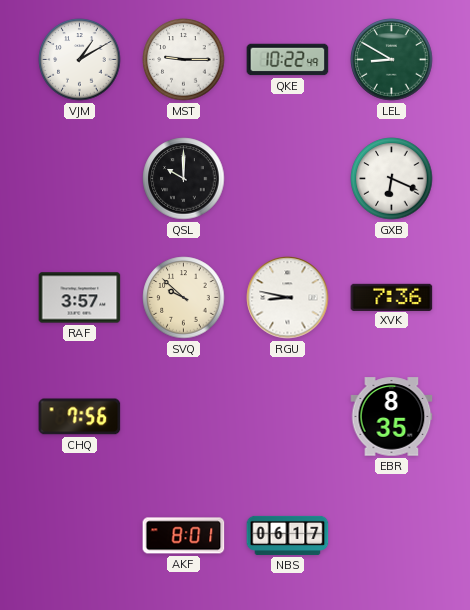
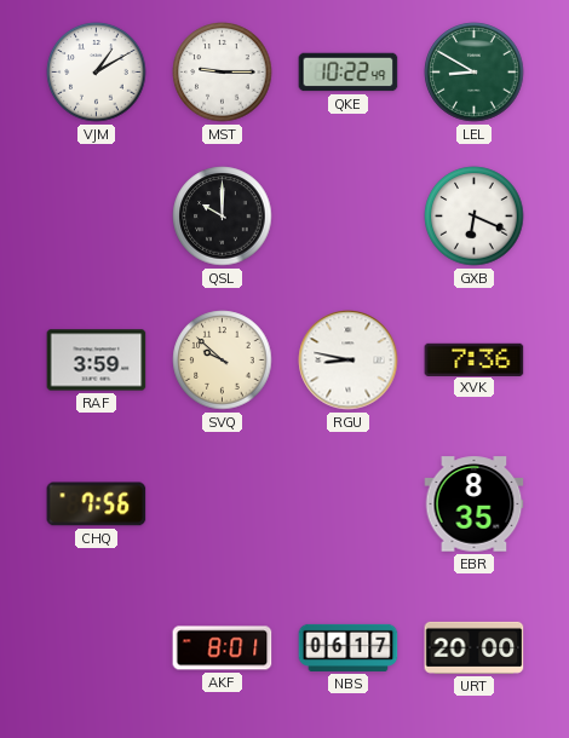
RAF: 3:57 -> 3:59 (97, 361)
URT: none -> 20:00 (475, 647)
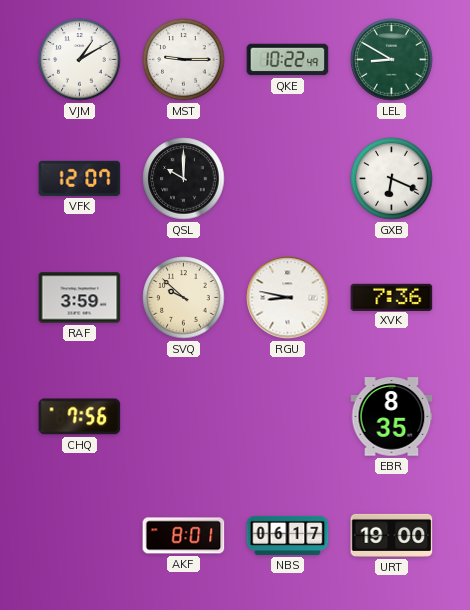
VFK: none -> 12:07 (80, 178)
URT: 20:00 -> 19:00 (392, 535)
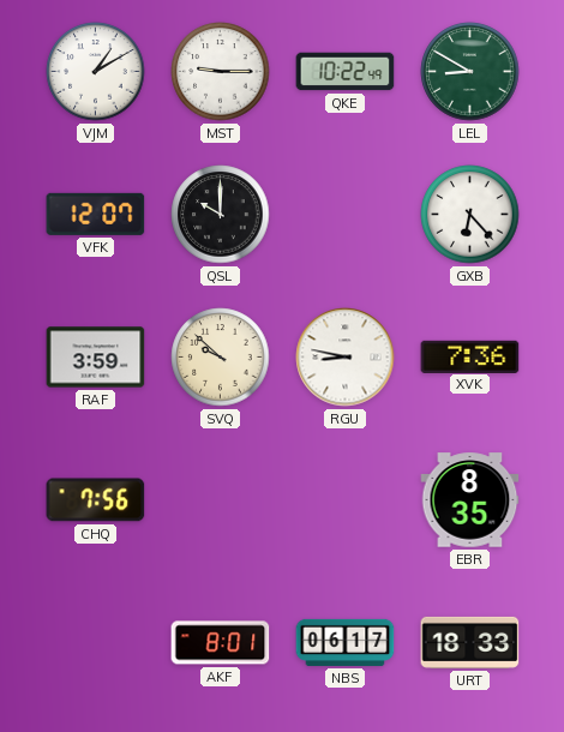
GXB: 6:19 -> 6:23 (470, 215)
URT: 19:00 -> 18:33 (470, 642)
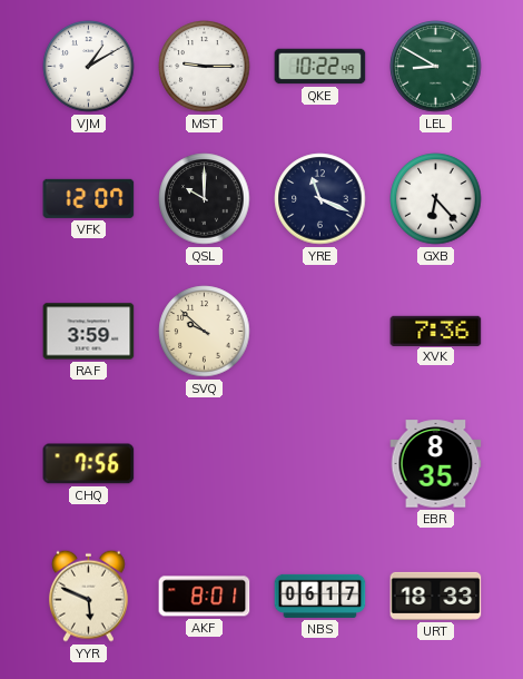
YRE: none -> 11:19 (320, 199)
RGU: 8:47 -> none (346, 358)
YYR: none -> 5:49 (88, 596)
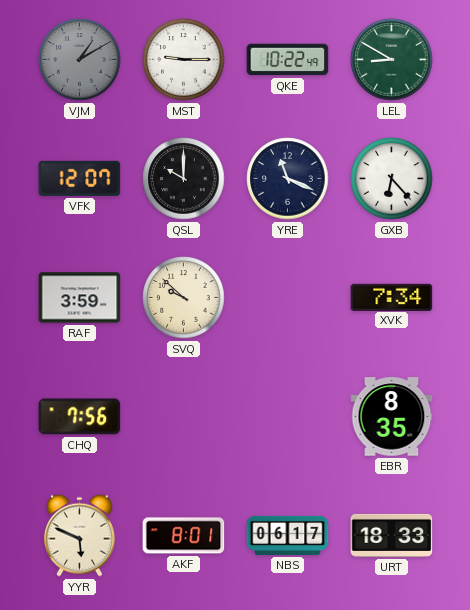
VJM dial: white -> grey (80, 60)
XVK: 7:36 -> 7:34 (392, 297)
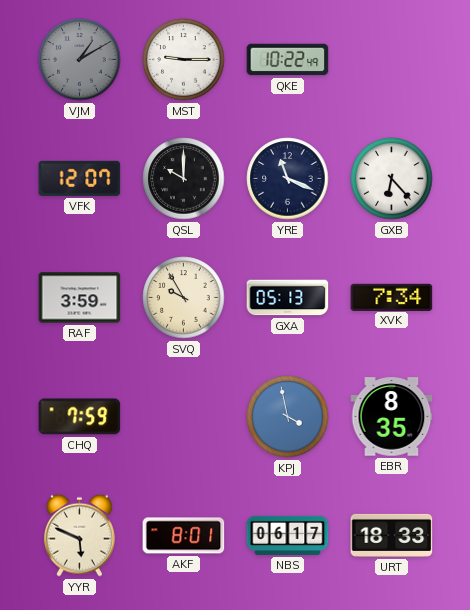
LEL: 8:50 -> none (392, 60)
SVQ: 9:52 -> 9:55 (184, 298)
GXA: none -> 05:13 (288, 298)
CHQ: 7:56 -> 7:59 (80, 417)
KPJ: none -> 3:58 (288, 417)
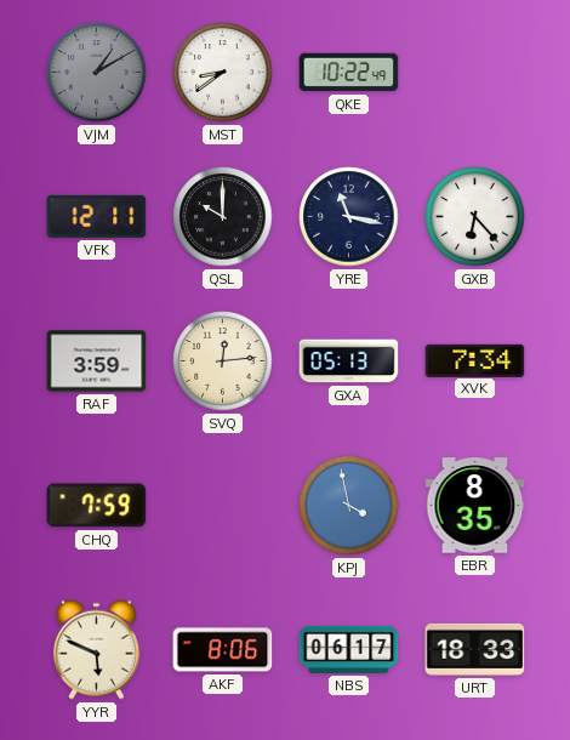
MST: 9:15 -> 8:39 (223, 73)
VFK: 12:07 -> 12:11 (97, 216)
YRE: 11:19 -> 11:17 (349, 217)
SVQ: 9:55 -> 12:14 (223, 362)
AKF: 8:01 -> 8:06 (223, 650)
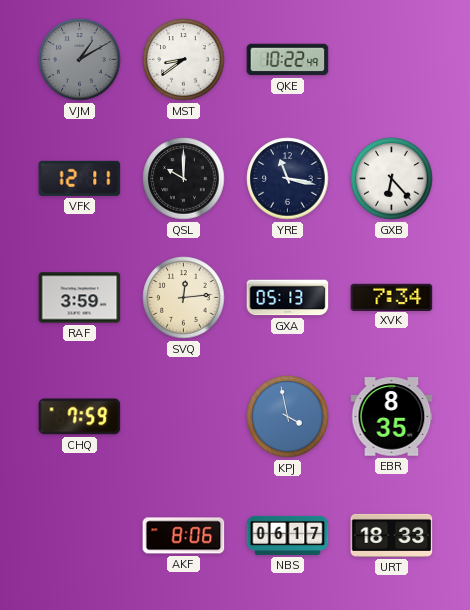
YYR: 5:49 -> none (96, 649)
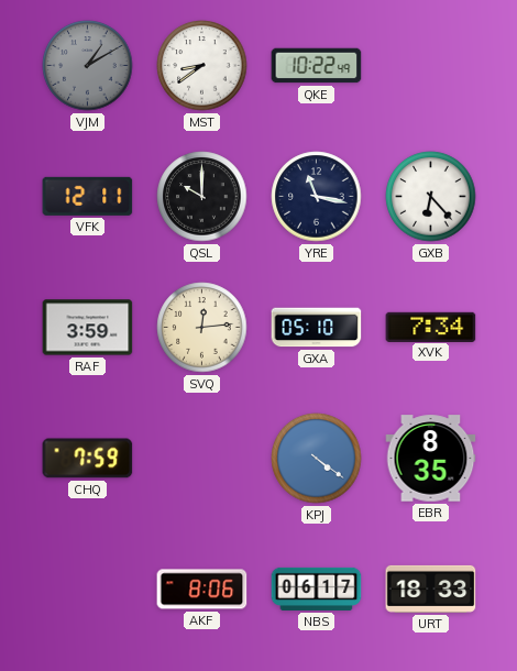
GXA: 05:13 -> 05:10 (317, 328)
KPJ: 3:58 -> 4:21 (317, 459)
